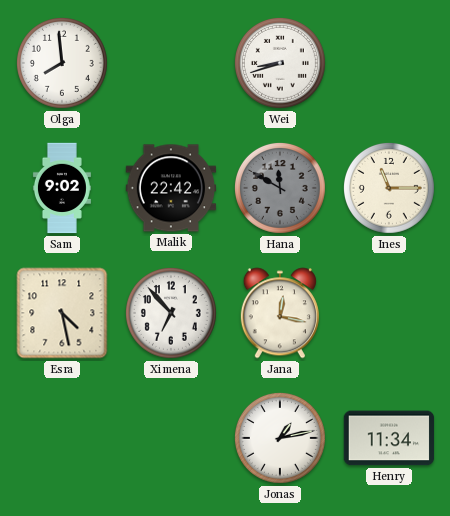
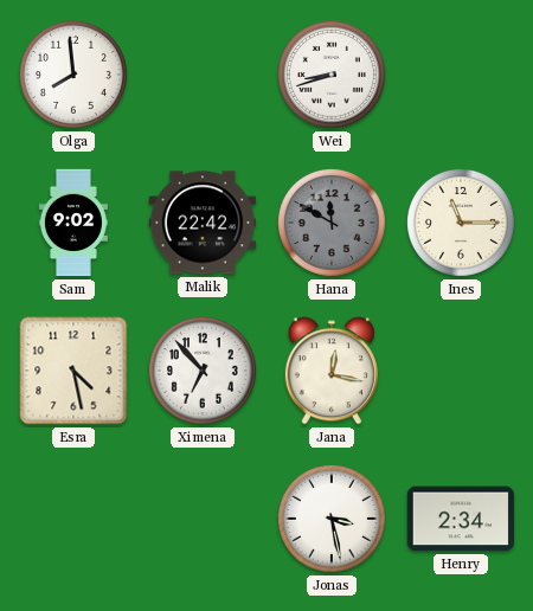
Jonas: 1:13 -> 3:28 (332, 519)
Henry: 11:34 -> 2:34 (461, 519)
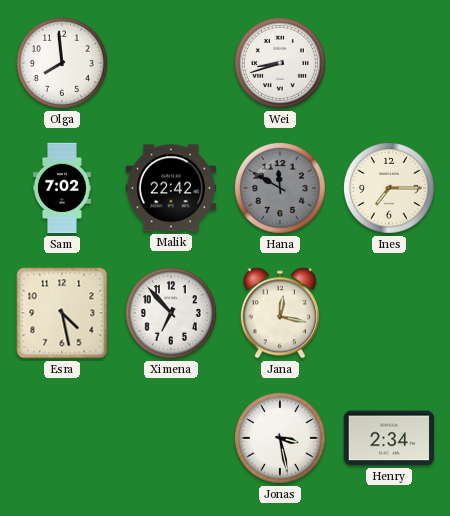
Sam: 9:02 -> 7:02 (62, 188)
Ines: 11:15 -> 7:15 (389, 188)
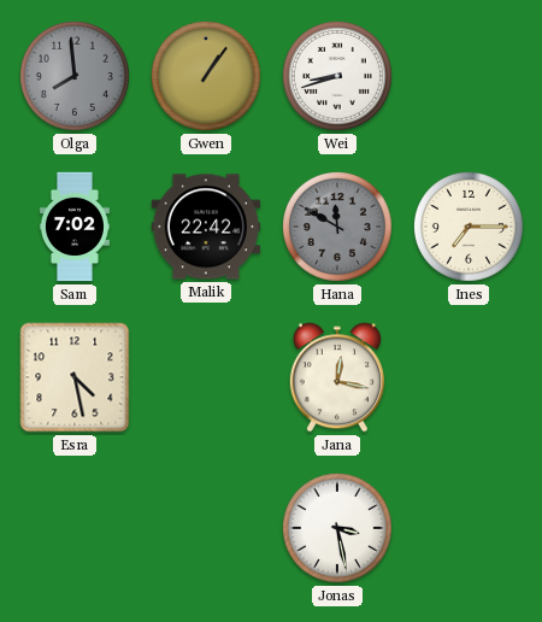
Olga dial: white -> grey (75, 76)
Gwen: none -> 1:06 (206, 76)
Ximena: 6:53 -> none (171, 313)
Henry: 2:34 -> none (389, 438)
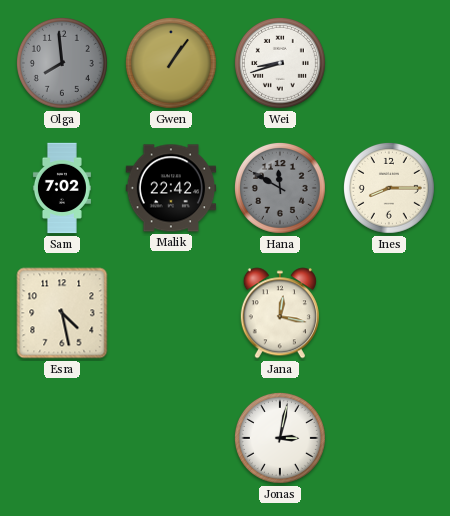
Ines: 7:15 -> 8:15 (389, 188)
Jonas: 3:28 -> 3:02 (280, 438)
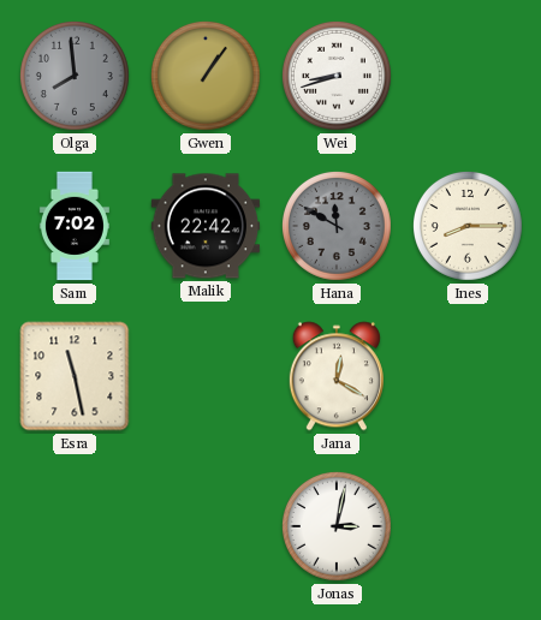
Esra: 4:28 -> 11:28 (75, 376)
Jana: 12:17 -> 12:20 (337, 376)
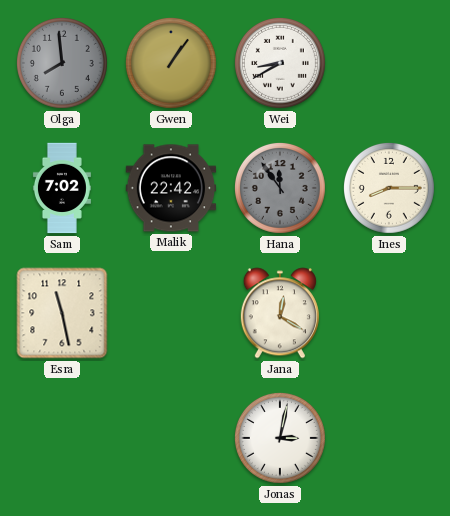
Wei: 8:42 -> 8:40 (280, 63)
Hana: 11:50 -> 11:54 (280, 188)
